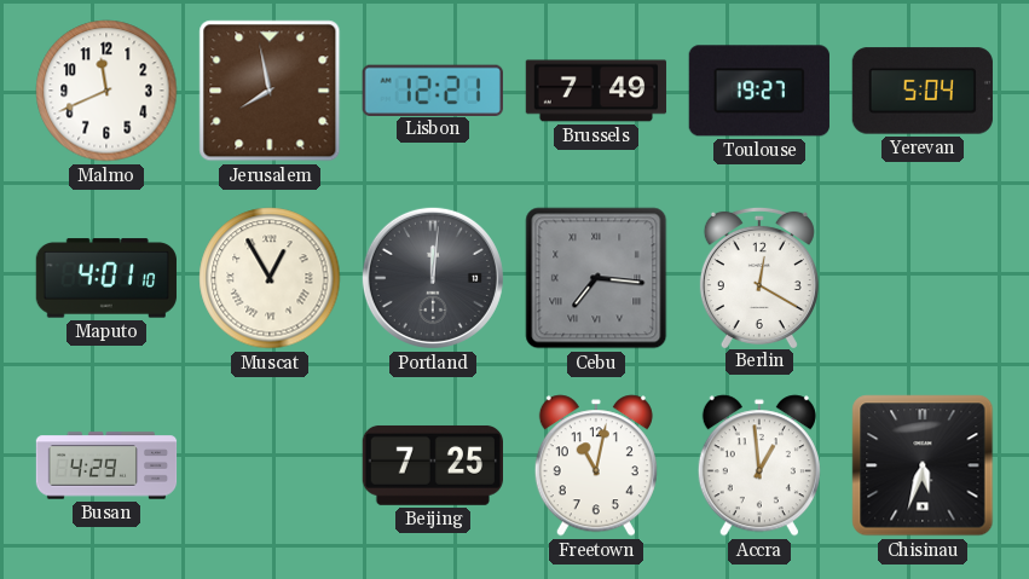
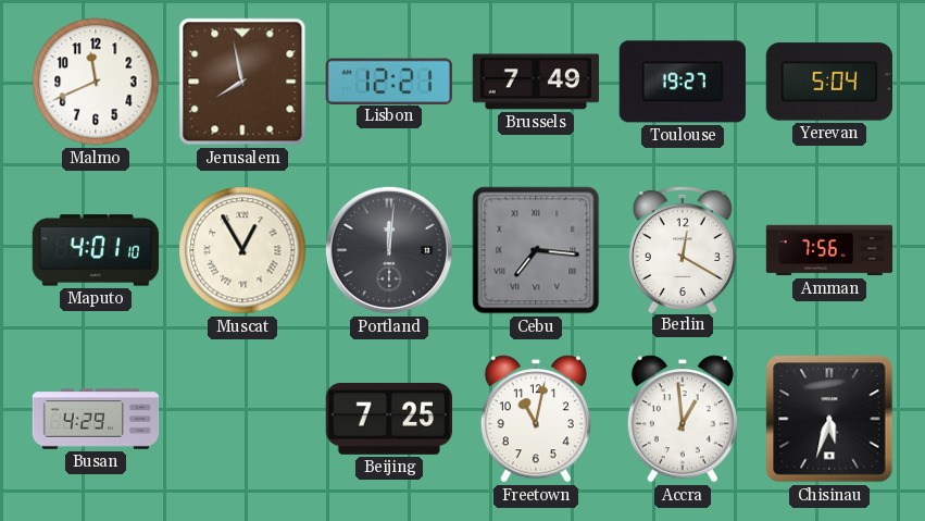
Amman: none -> 7:56 (829, 250)
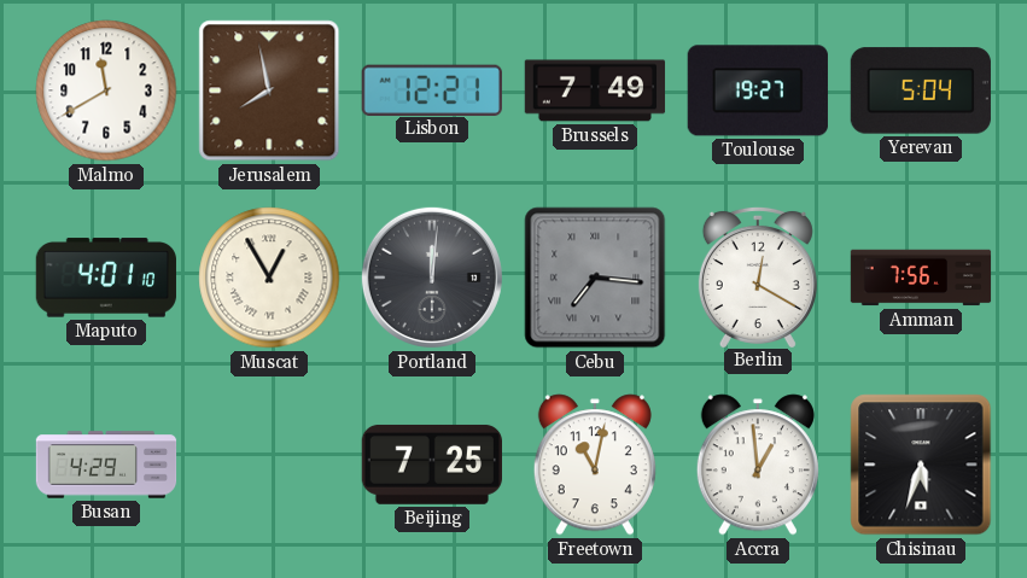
Malmo: 11:41 -> 11:40 (106, 91)
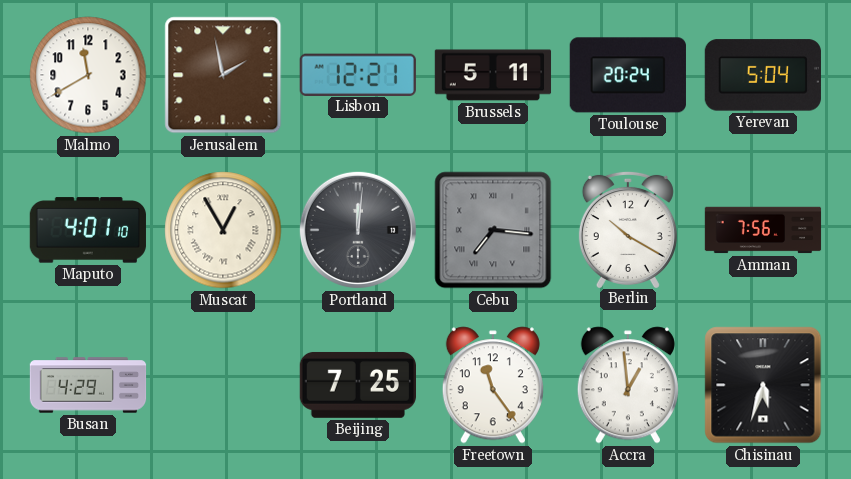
Jerusalem: 7:58 -> 1:58 (223, 75)
Brussels: 7:49 -> 5:11 (493, 75)
Toulouse: 19:27 -> 20:24 (628, 75)
Berlin: 12:20 -> 10:20 (628, 229)
Freetown: 11:02 -> 11:24 (493, 385)
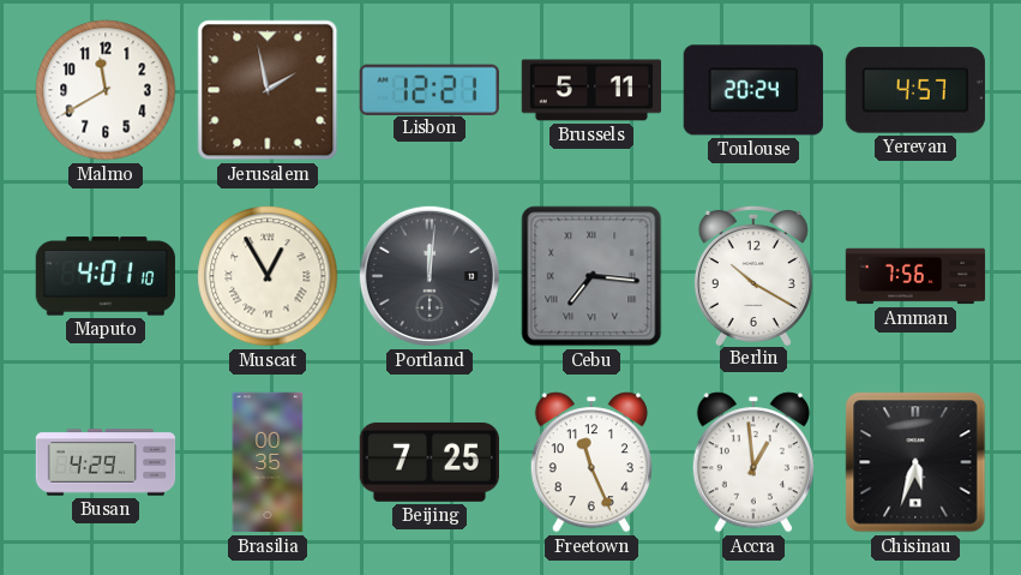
Yerevan: 5:04 -> 4:57 (914, 90)
Brasilia: none -> 00:35 (268, 462)
Freetown: 11:24 -> 11:26 (591, 462)
